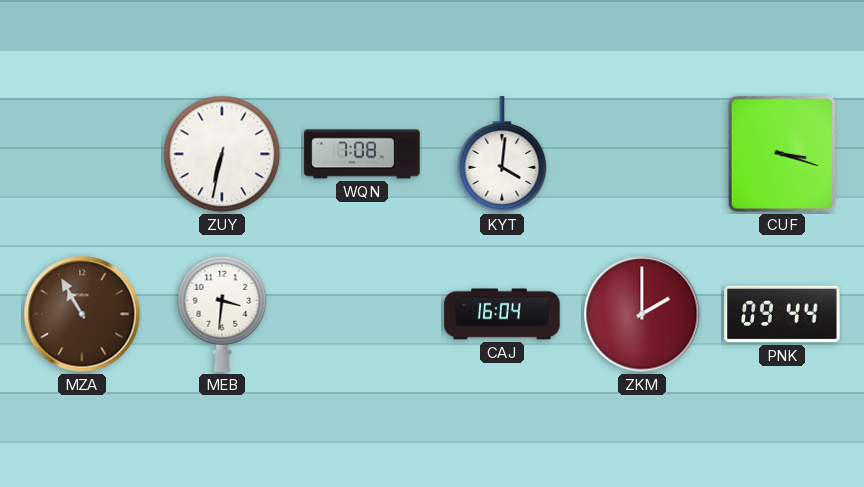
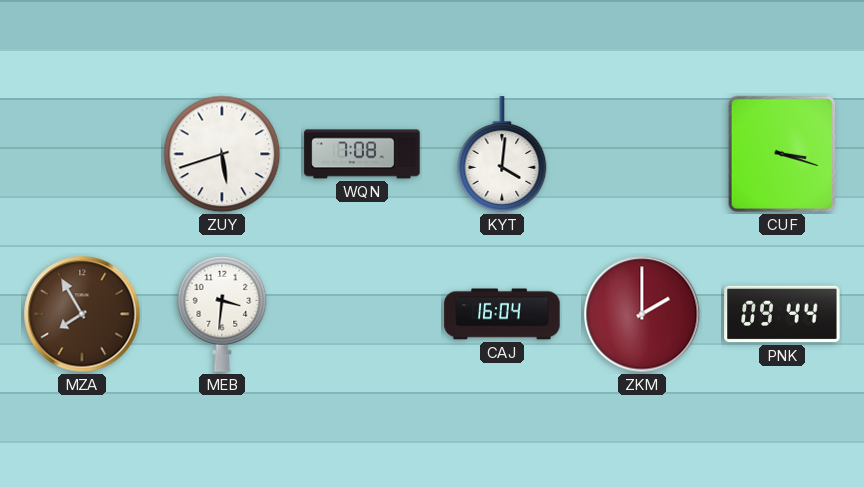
ZUY: 6:32 -> 5:42 (222, 154)
MZA: 10:55 -> 7:55 (82, 314)
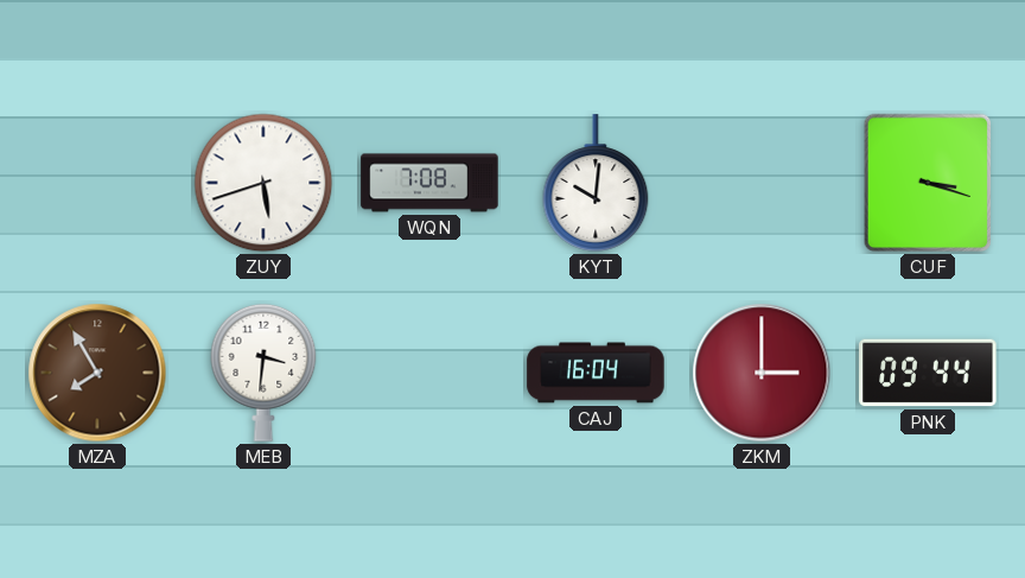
KYT: 4:01 -> 10:01 (596, 183)
ZKM: 2:00 -> 3:00 (762, 373)
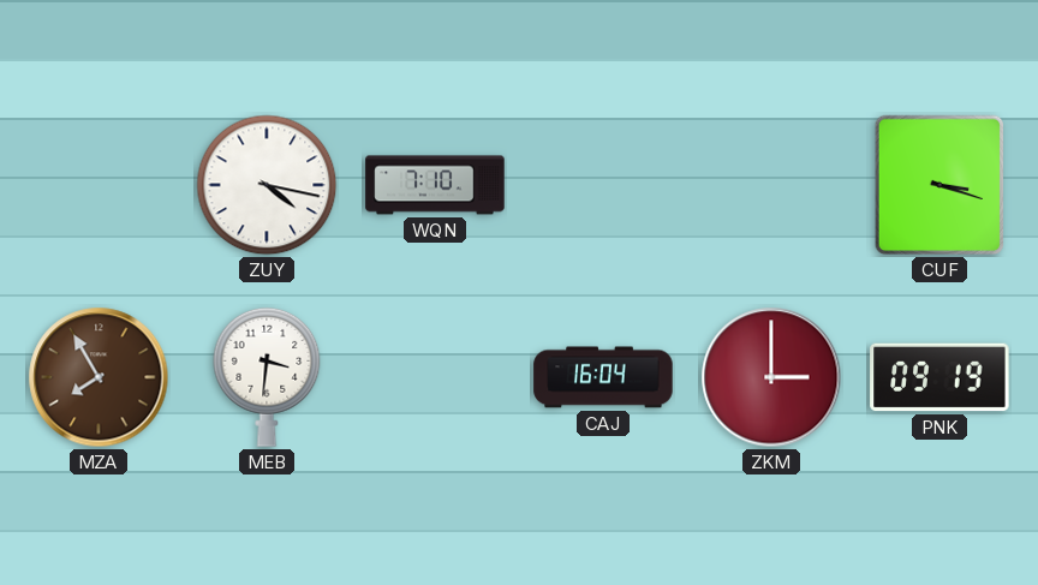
ZUY: 5:42 -> 4:17 (267, 185)
WQN: 7:08 -> 7:10 (435, 185)
KYT: 10:01 -> none (596, 183)
PNK: 09:44 -> 09:19 (939, 377)
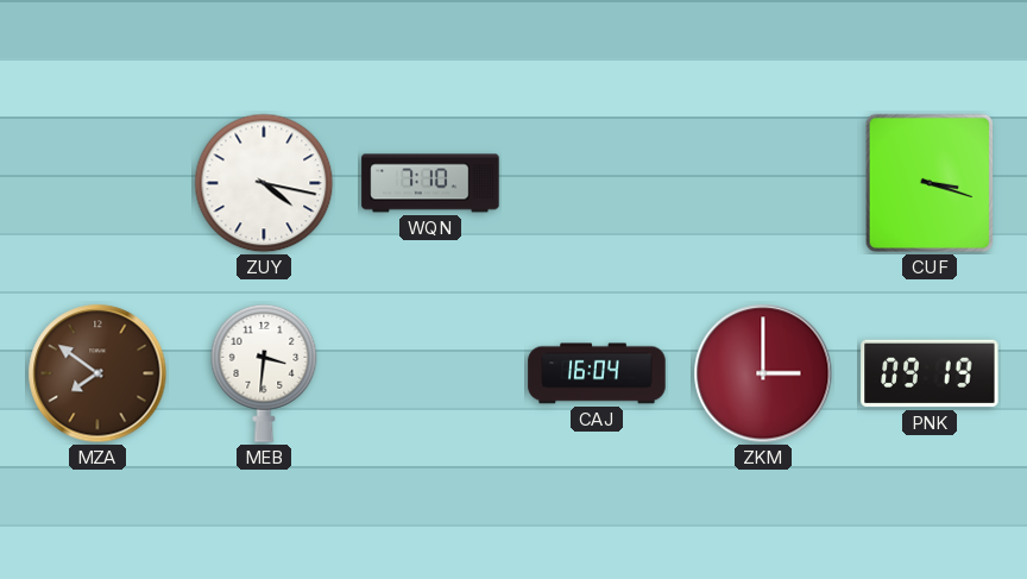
MZA: 7:55 -> 7:51 (97, 373)
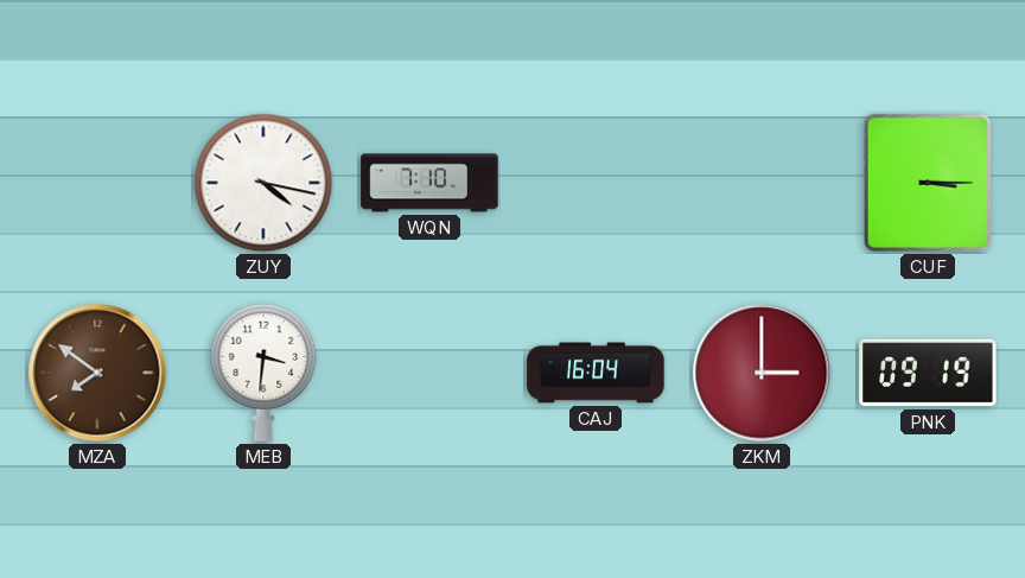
CUF: 3:18 -> 3:15 (928, 183)
